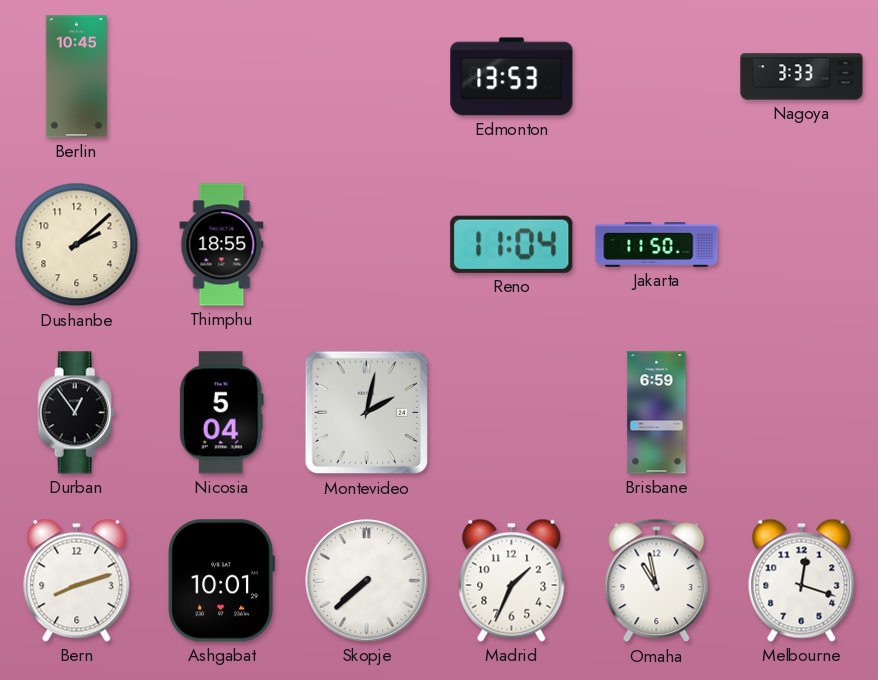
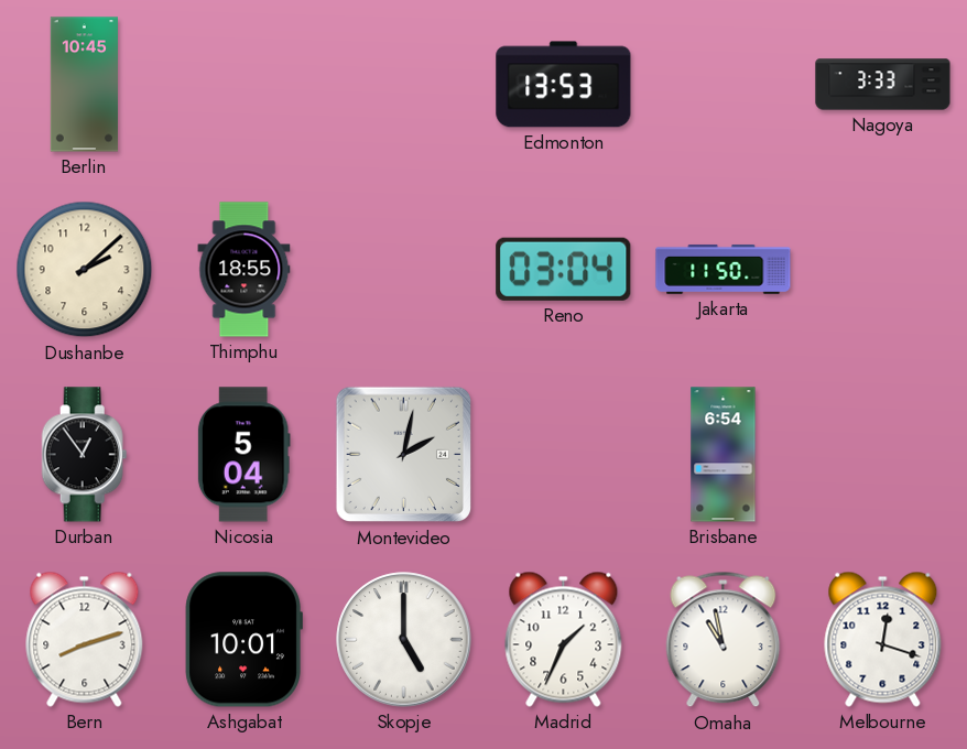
Reno: 11:04 -> 03:04 (564, 269)
Brisbane: 6:59 -> 6:54 (724, 455)
Skopje: 7:38 -> 5:00 (404, 640)
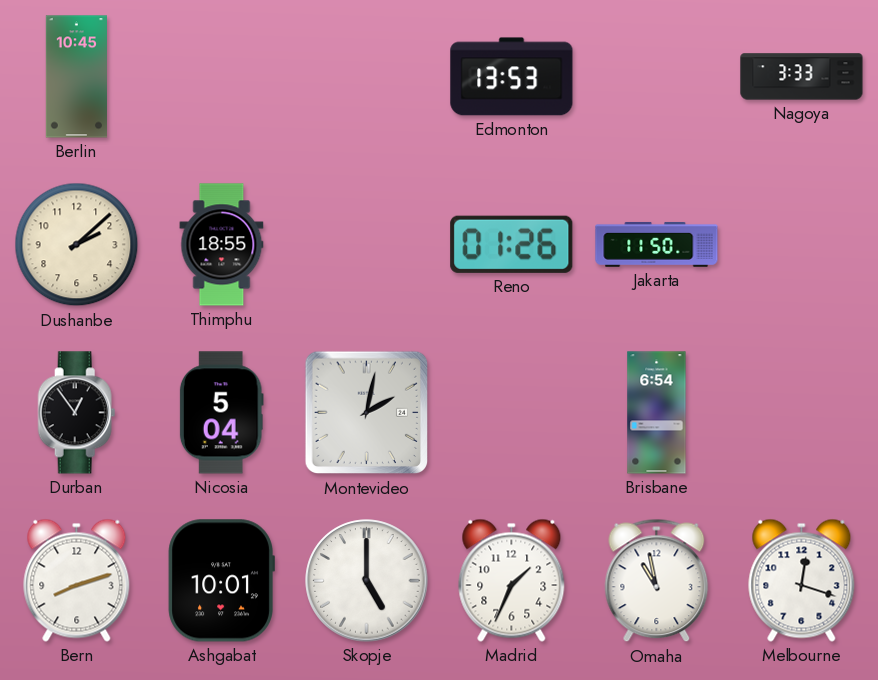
Reno: 03:04 -> 01:26 (512, 244)
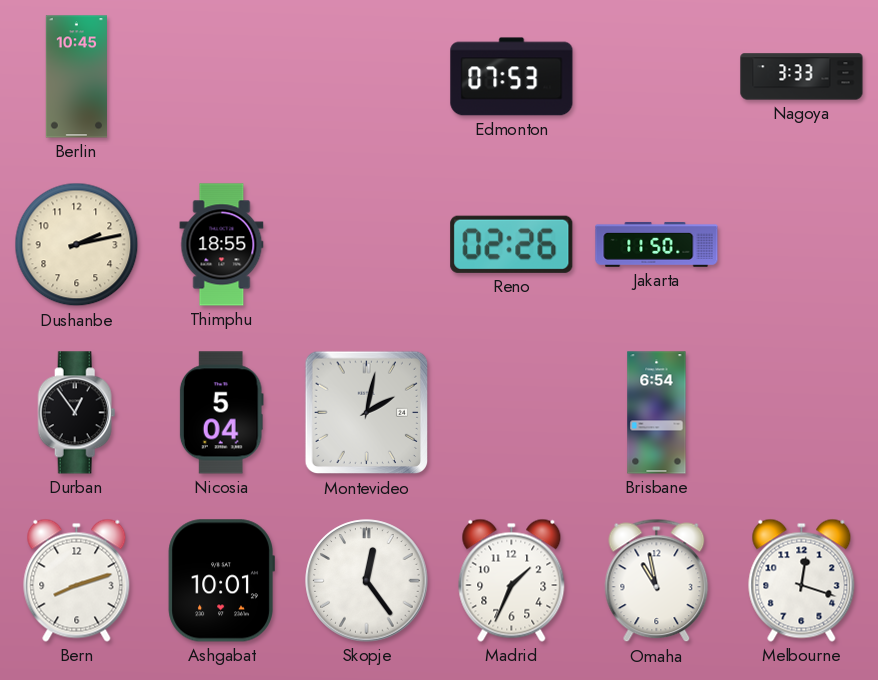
Edmonton: 13:53 -> 07:53 (512, 77)
Dushanbe: 2:08 -> 2:13 (77, 245)
Reno: 01:26 -> 02:26 (512, 244)
Skopje: 5:00 -> 12:24 (367, 581)
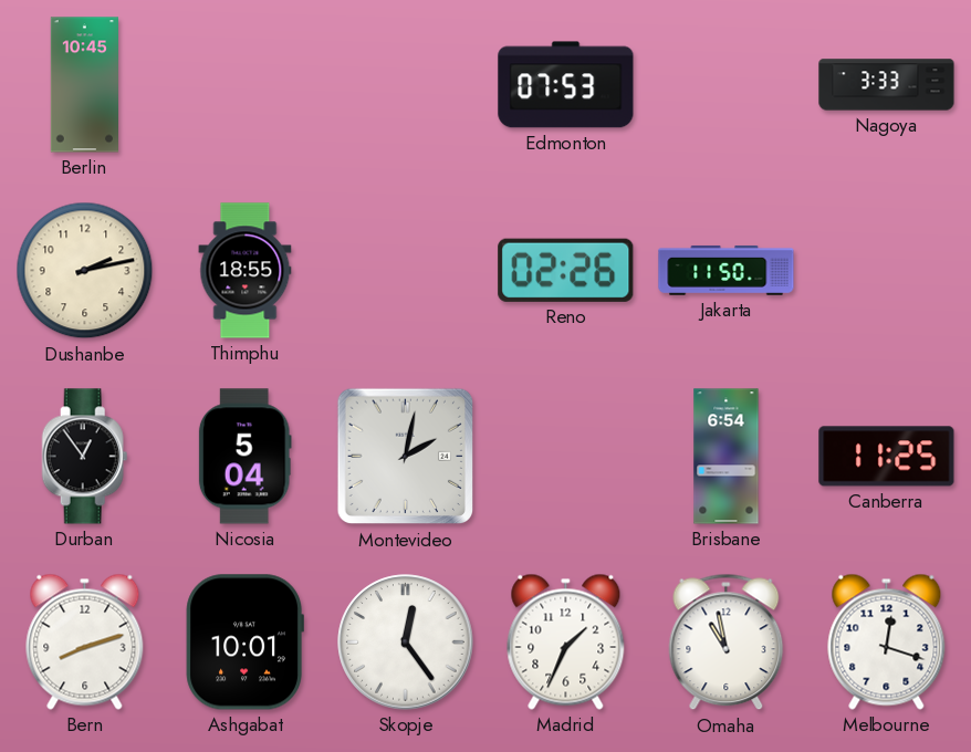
Canberra: none -> 11:25 (887, 457)
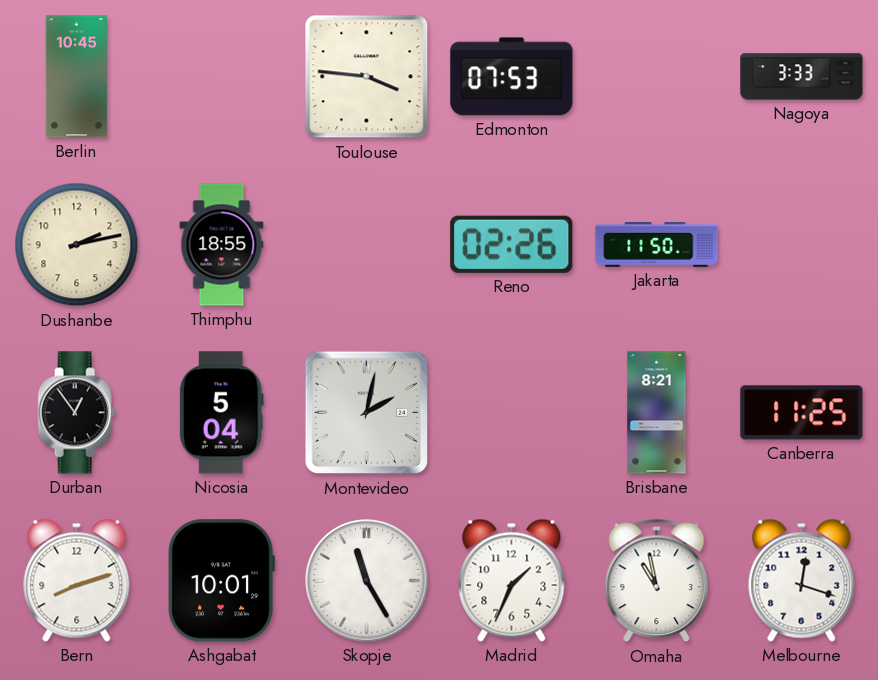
Toulouse: none -> 3:46 (367, 77)
Brisbane: 6:54 -> 8:21 (657, 413)
Skopje: 12:24 -> 11:25 (367, 581)
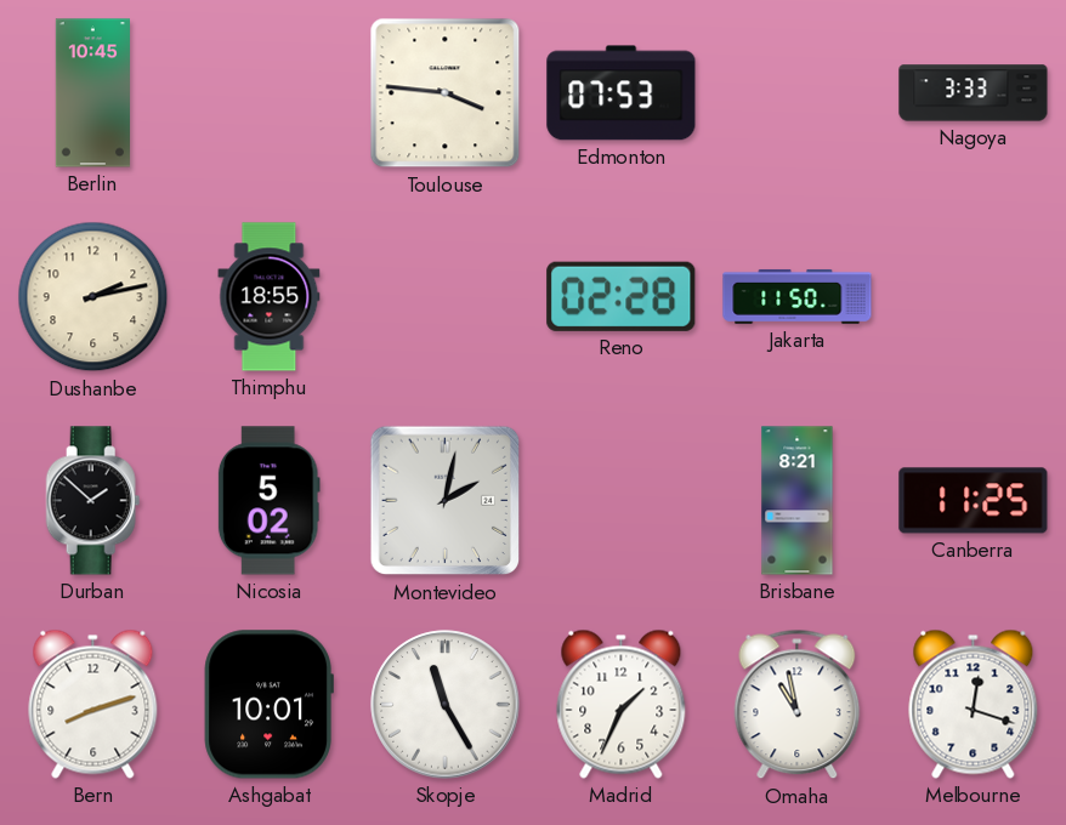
Reno: 02:26 -> 02:28 (622, 296)
Durban: 12:54 -> 1:52 (93, 501)
Nicosia: 5:04 -> 5:02 (268, 501)
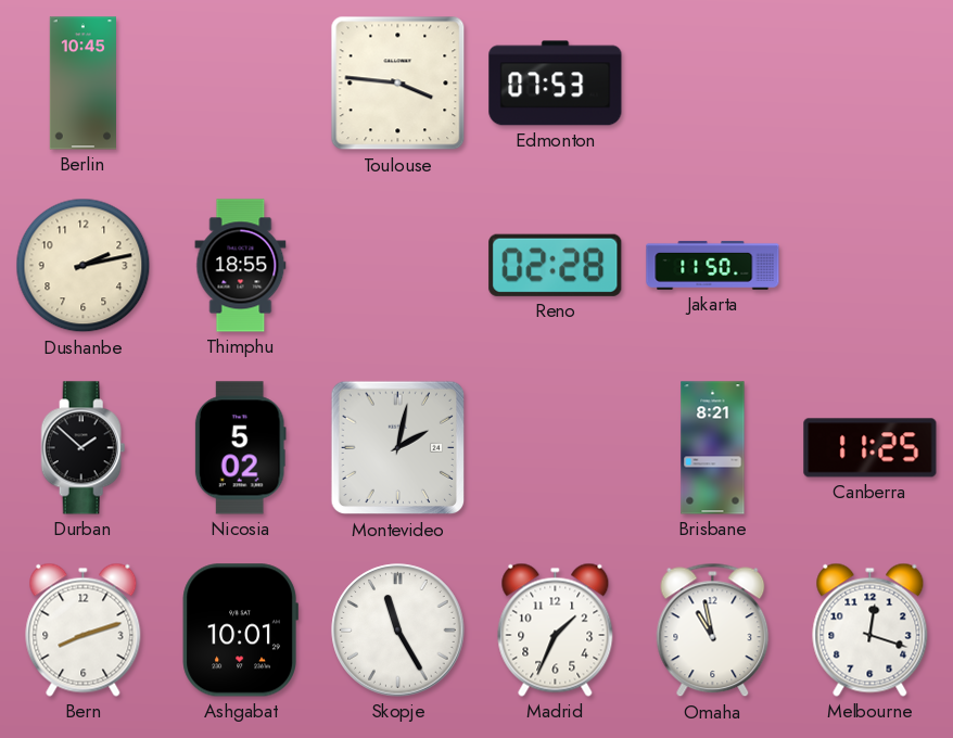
Nagoya: 3:33 -> none (974, 93)
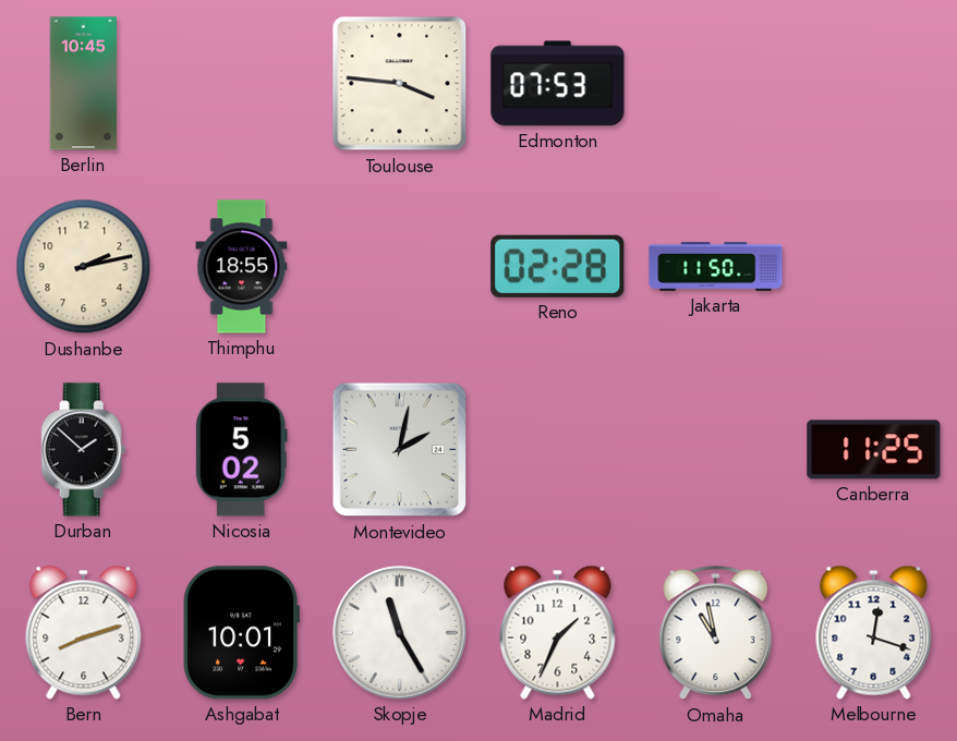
Brisbane: 8:21 -> none (713, 448)
